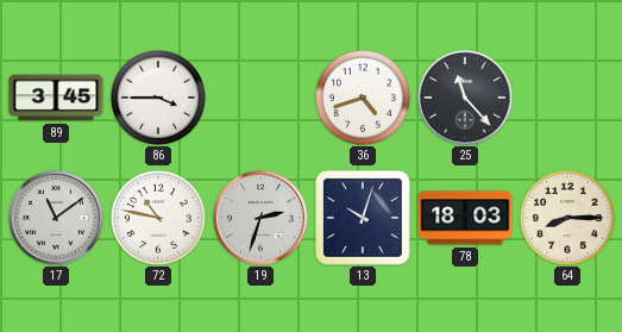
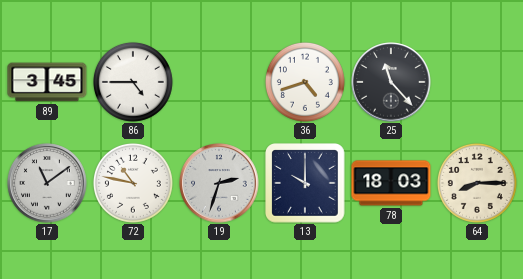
86: 3:45 -> 4:45 (133, 82)
13: 10:03 -> 10:00 (306, 184)
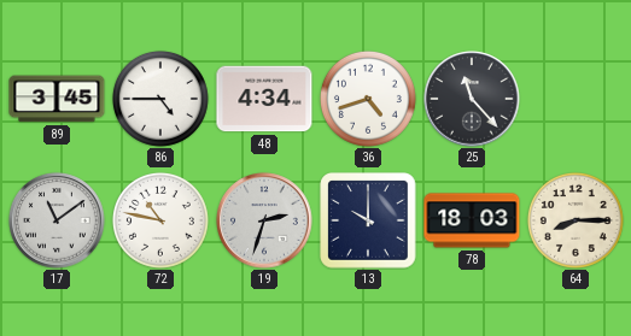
48: none -> 4:34 (264, 99)
